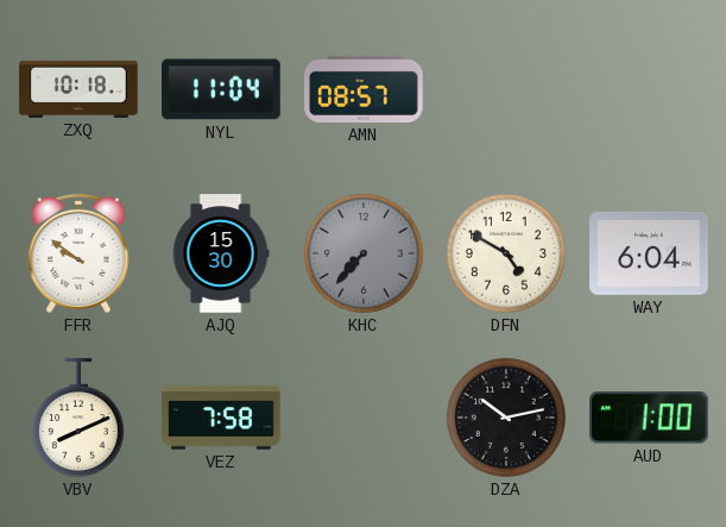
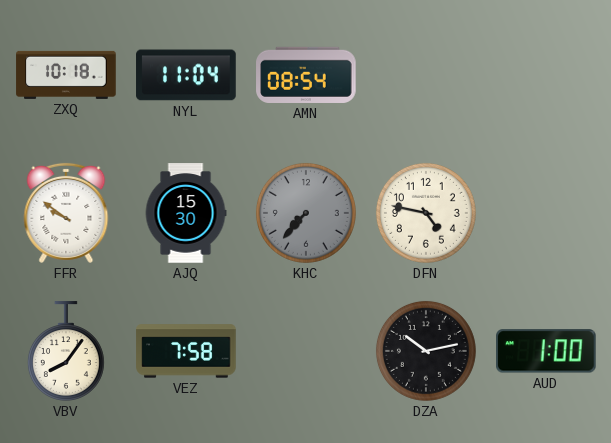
AMN: 08:57 -> 08:54 (306, 75)
DFN: 4:50 -> 4:47 (426, 213)
WAY: 6:04 -> none (649, 253)
VBV: 8:11 -> 8:06 (66, 351)
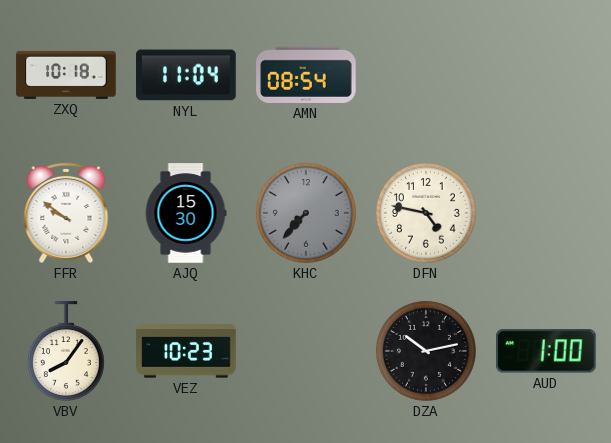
VEZ: 7:58 -> 10:23 (186, 351)
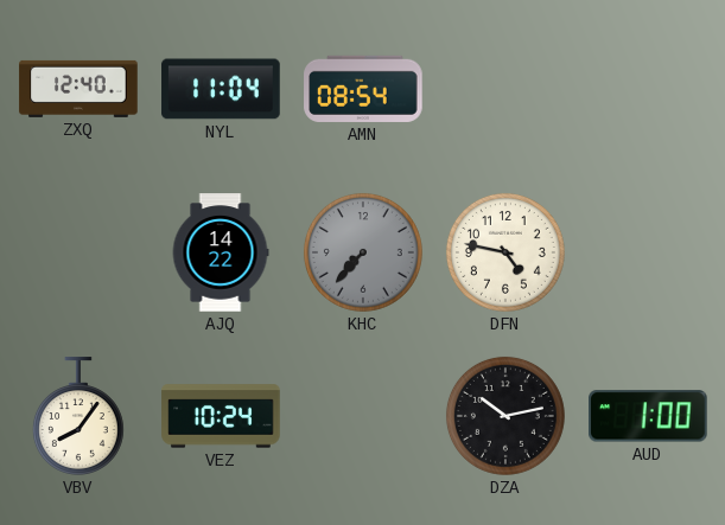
ZXQ: 10:18 -> 12:40 (78, 89)
FFR: 9:51 -> none (66, 213)
AJQ: 15:30 -> 14:22 (221, 252)
VEZ: 10:23 -> 10:24 (221, 416)
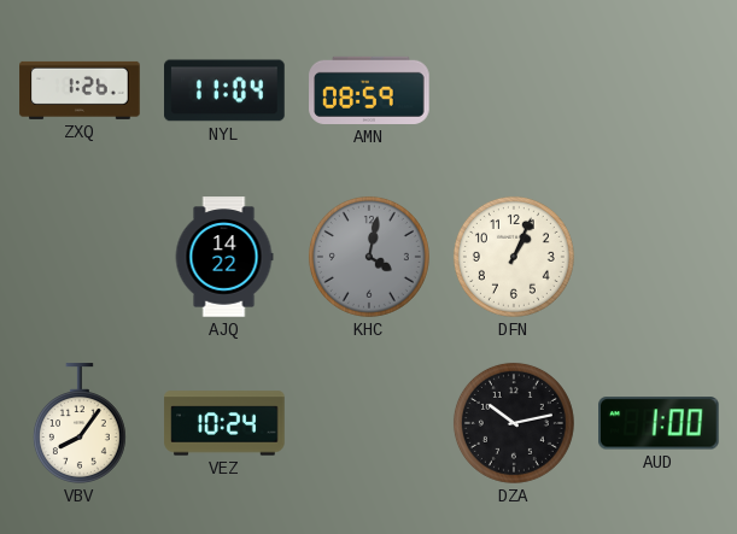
ZXQ: 12:40 -> 1:26 (80, 90)
AMN: 08:54 -> 08:59 (369, 90)
KHC: 7:37 -> 4:02 (369, 257)
DFN: 4:47 -> 1:04 (514, 257)
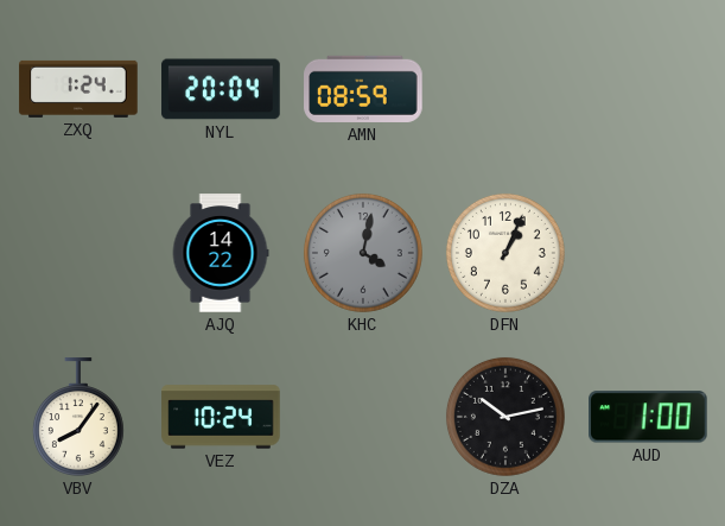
ZXQ: 1:26 -> 1:24 (78, 89)
NYL: 11:04 -> 20:04 (221, 89)
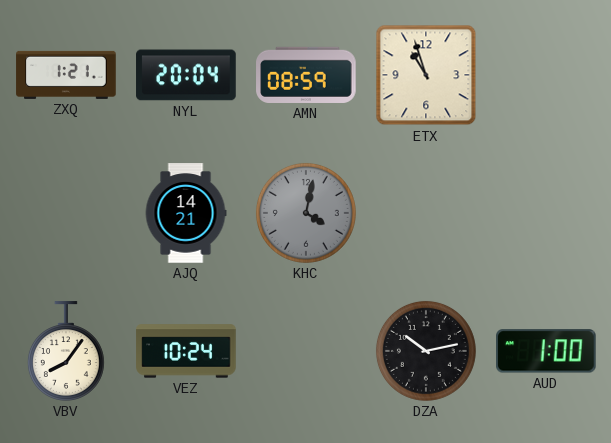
ZXQ: 1:24 -> 1:21 (66, 75)
ETX: none -> 10:57 (426, 75)
AJQ: 14:22 -> 14:21 (186, 213)
DFN: 1:04 -> none (505, 253)
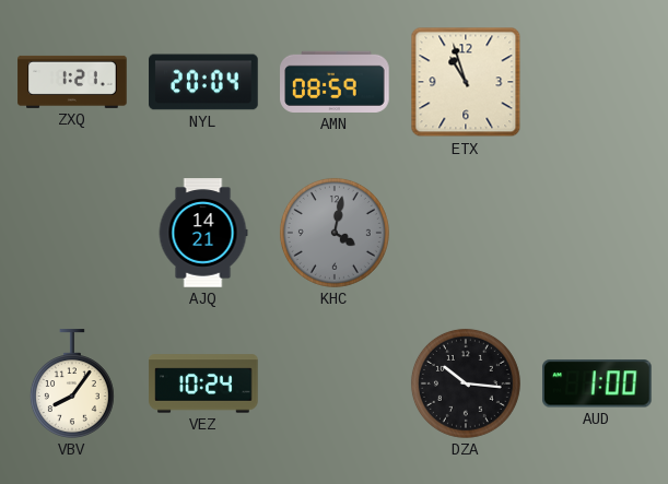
DZA: 10:13 -> 10:16 (466, 383)
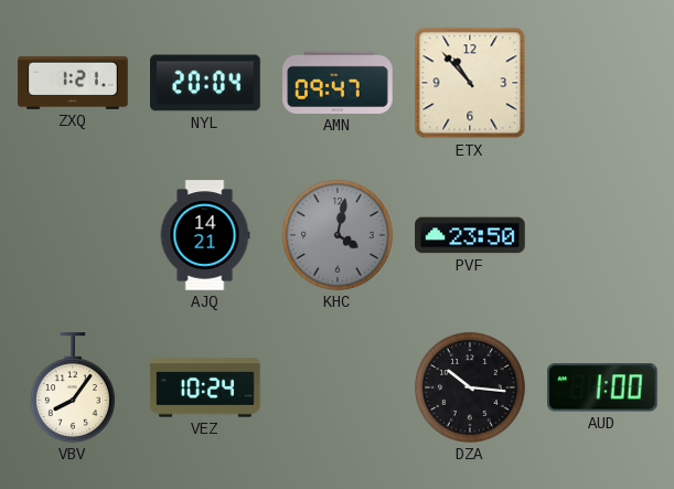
AMN: 08:59 -> 09:47 (338, 83)
ETX: 10:57 -> 10:53 (470, 83)
PVF: none -> 23:50 (470, 235)
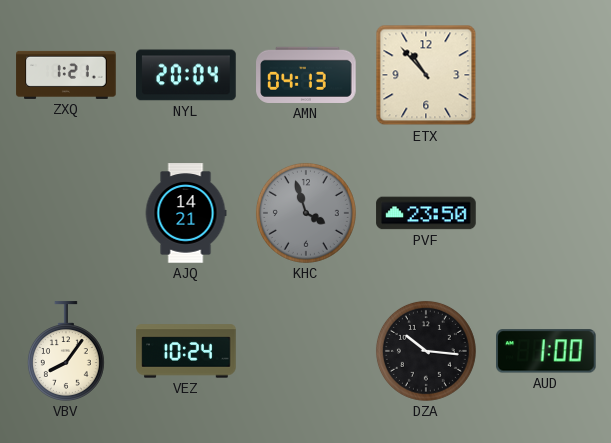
AMN: 09:47 -> 04:13 (306, 75)
KHC: 4:02 -> 3:57 (306, 213)
